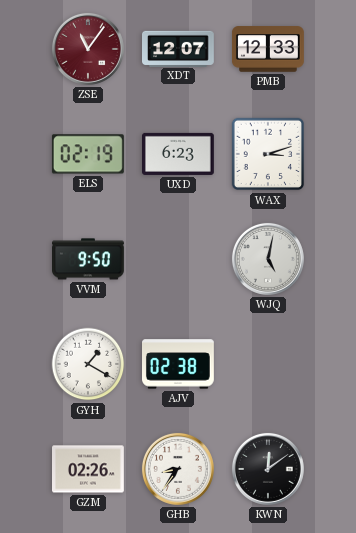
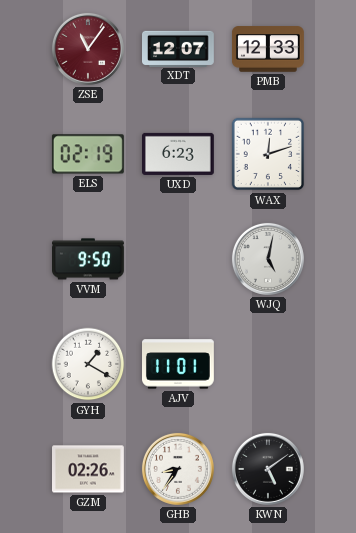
WAX: 3:12 -> 12:12 (268, 154)
AJV: 02:38 -> 11:01 (179, 364)
KWN: 12:09 -> 5:09 (268, 469)
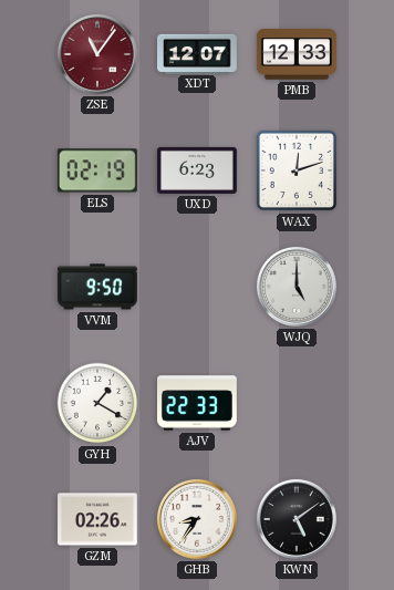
WJQ: 5:02 -> 5:00 (297, 287)
AJV: 11:01 -> 22:33 (198, 403)
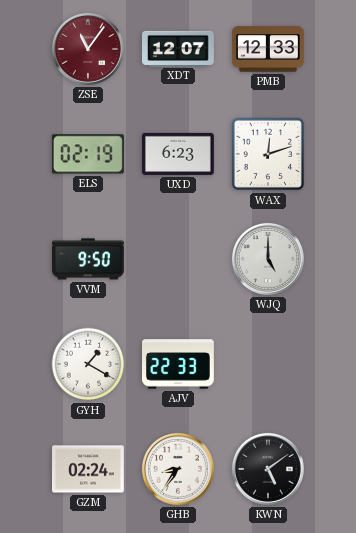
GZM: 02:26 -> 02:24 (89, 469)
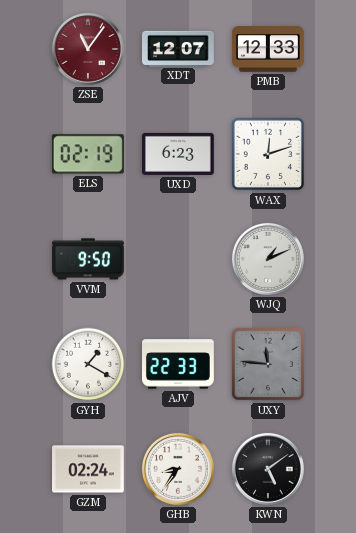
WJQ: 5:00 -> 1:11 (268, 259)
UXY: none -> 11:46 (268, 364)
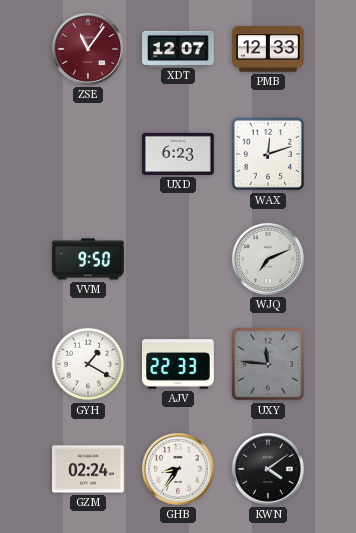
ELS: 02:19 -> none (88, 154)
WJQ: 1:11 -> 7:11 (268, 259)
KWN: 5:09 -> 4:09 (268, 469)
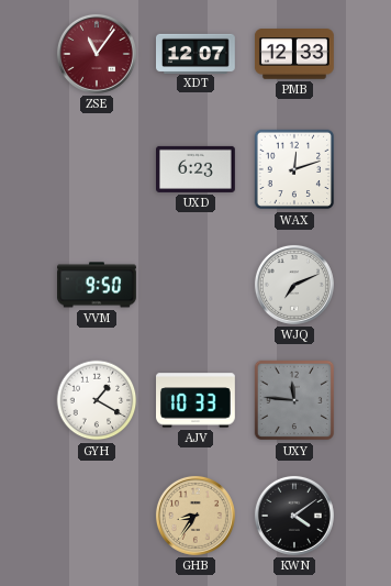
AJV: 22:33 -> 10:33 (197, 400)
GZM: 02:24 -> none (89, 469)
GHB dial: white -> champagne (195, 516)
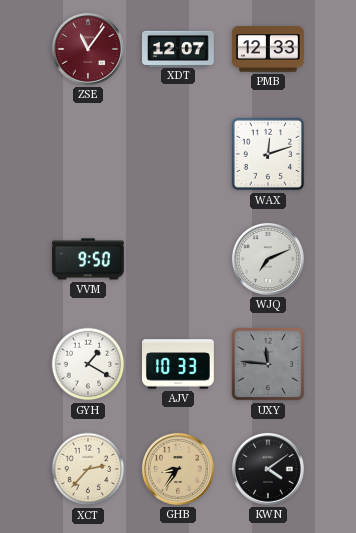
UXD: 6:23 -> none (197, 169)
XCT: none -> 2:37 (88, 469)
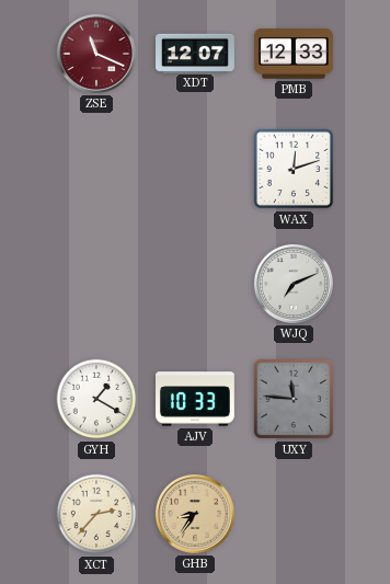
ZSE: 11:06 -> 11:19 (96, 54)
VVM: 9:50 -> none (89, 259)
KWN: 4:09 -> none (268, 469)
